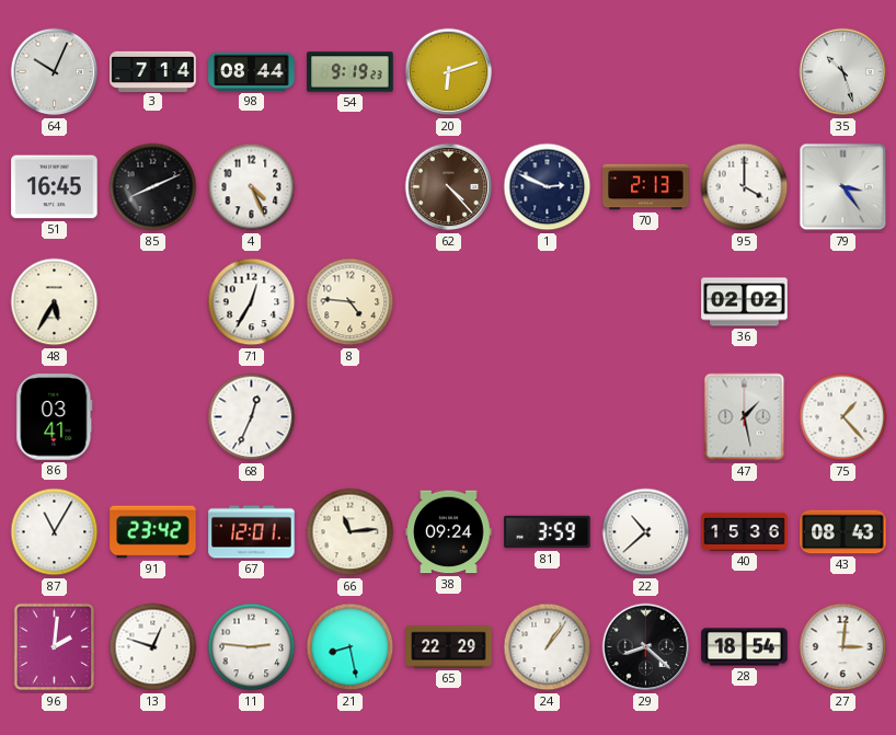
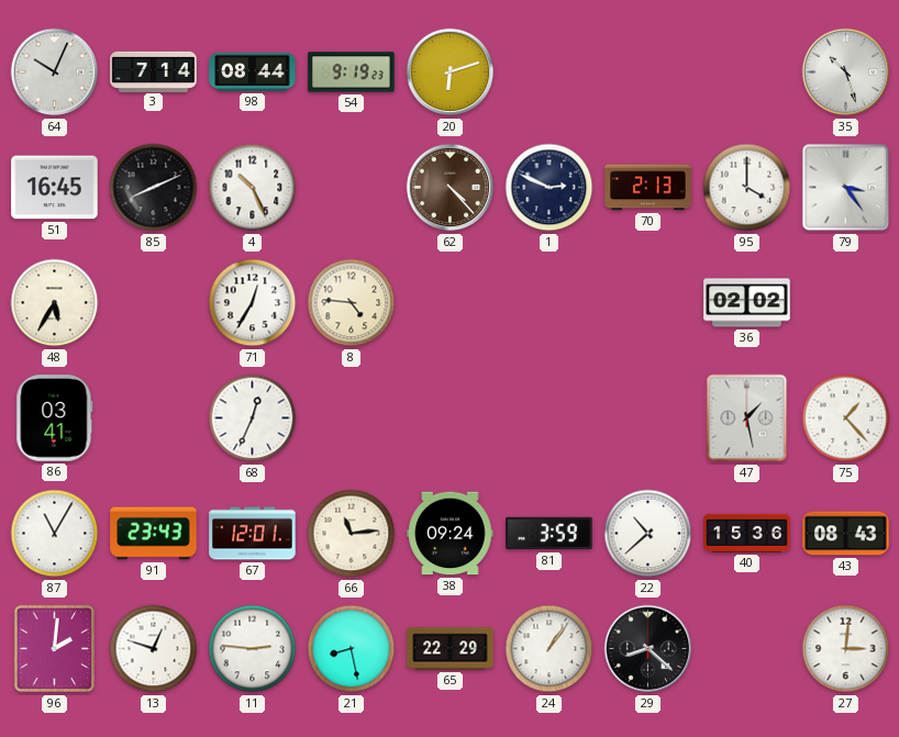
4: 4:26 -> 10:26 (253, 188)
91: 23:42 -> 23:43 (154, 534)
28: 18:54 -> none (745, 647)
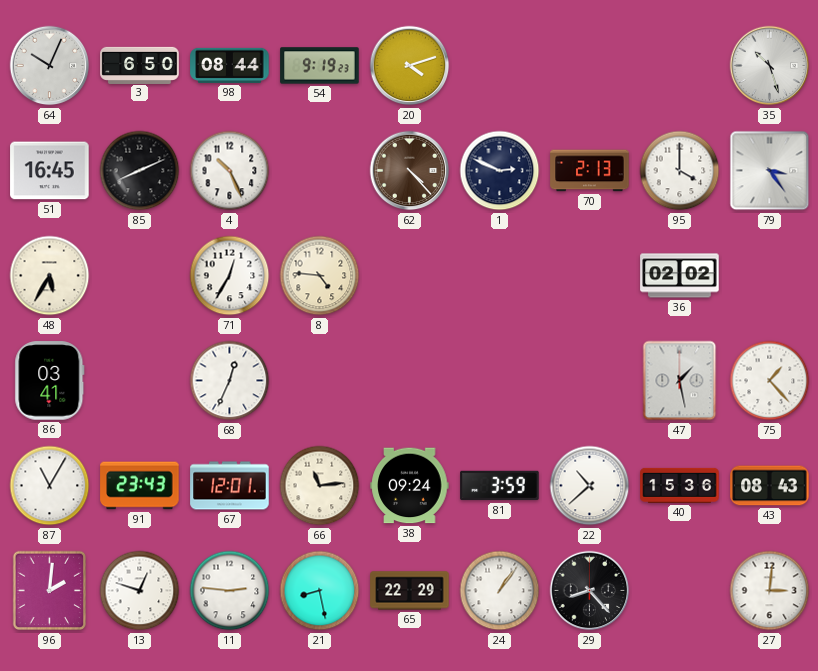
3: 7:14 -> 6:50 (140, 65)
20: 6:12 -> 4:12 (410, 66)
29: 8:22 -> 8:23 (590, 591)
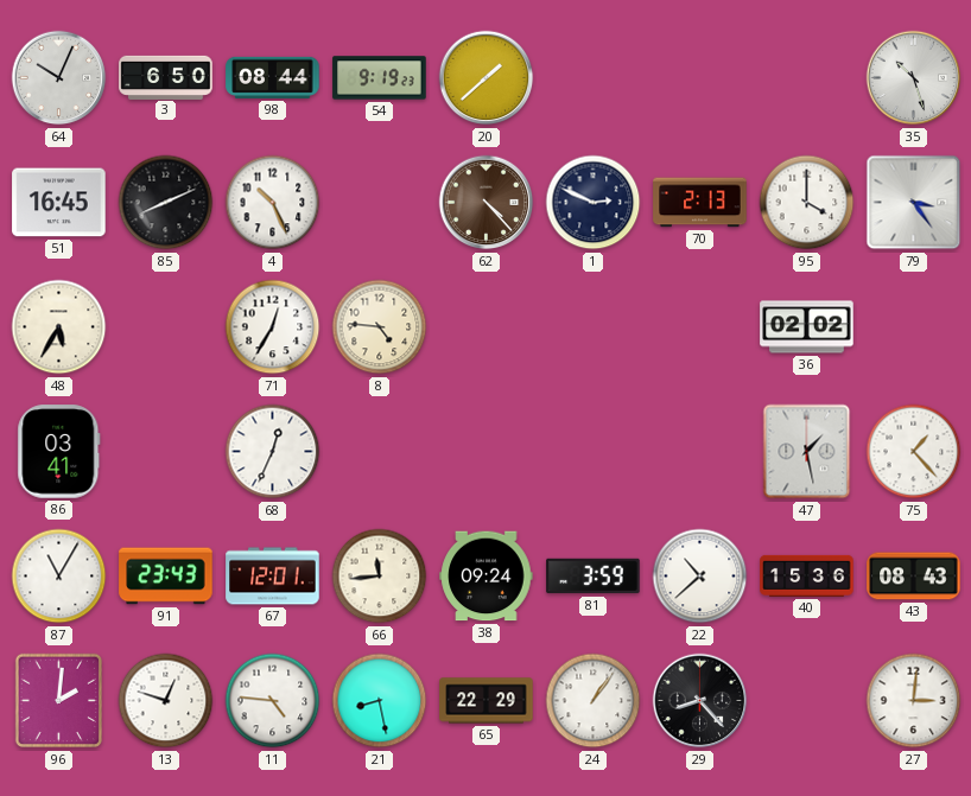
20: 4:12 -> 1:38 (487, 78)
66: 11:14 -> 11:44 (380, 577)
11: 2:46 -> 4:46 (273, 701)
